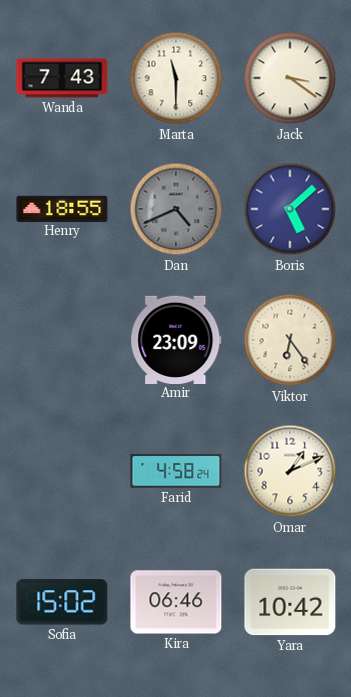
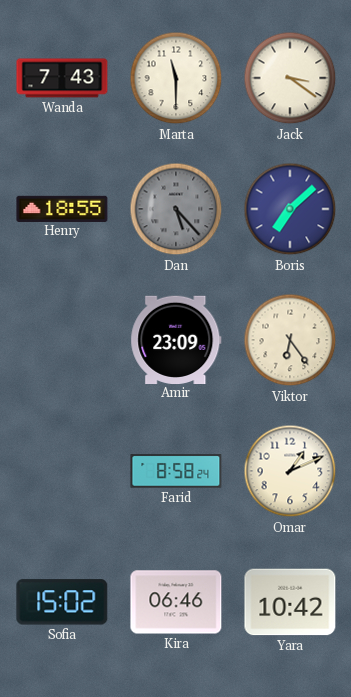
Dan: 4:41 -> 5:23 (176, 209)
Boris: 5:08 -> 7:08 (290, 209)
Farid: 4:58 -> 8:58 (176, 471)
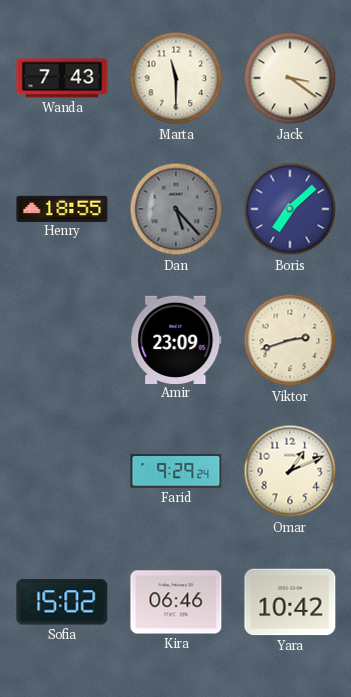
Viktor: 6:24 -> 2:42 (290, 340)
Farid: 8:58 -> 9:29 (176, 471)
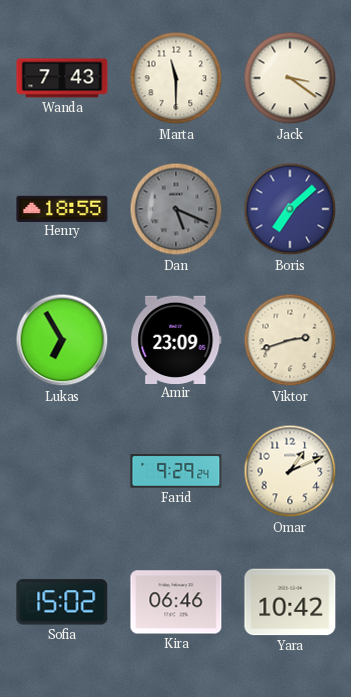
Dan: 5:23 -> 5:19 (176, 209)
Lukas: none -> 6:55 (62, 340)
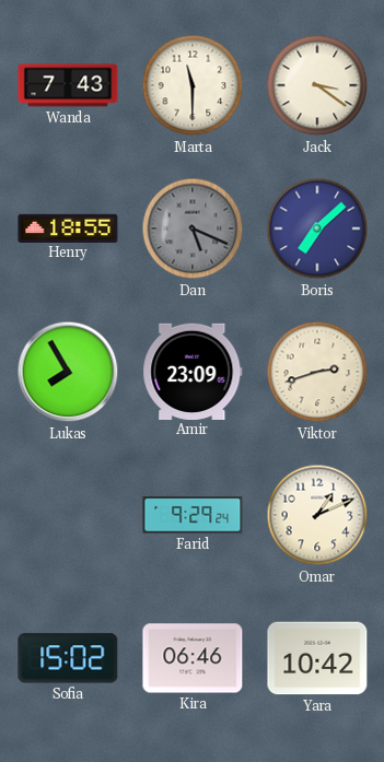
Lukas: 6:55 -> 7:55 (68, 372)
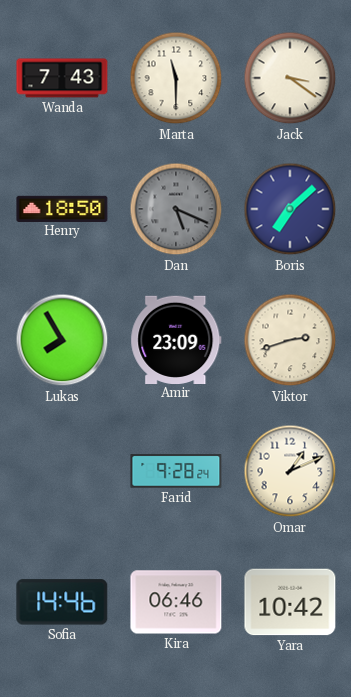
Henry: 18:55 -> 18:50 (62, 208)
Farid: 9:29 -> 9:28 (176, 471)
Sofia: 15:02 -> 14:46 (62, 602)
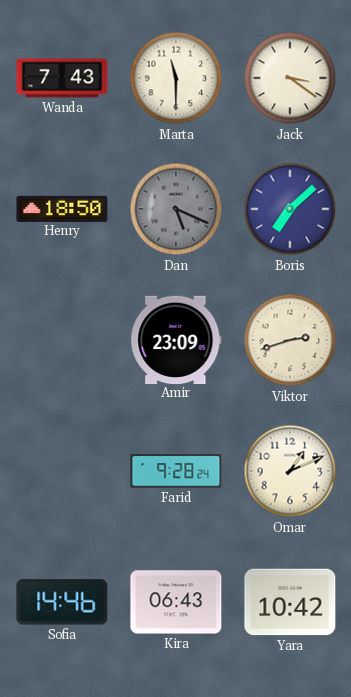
Lukas: 7:55 -> none (62, 340)
Kira: 06:46 -> 06:43 (176, 602)
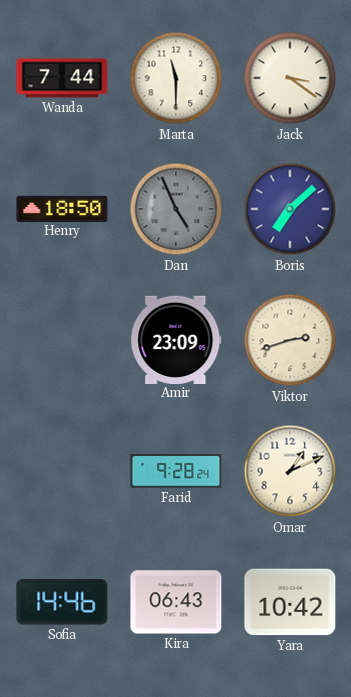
Wanda: 7:43 -> 7:44 (62, 78)
Dan: 5:19 -> 4:56 (176, 209)
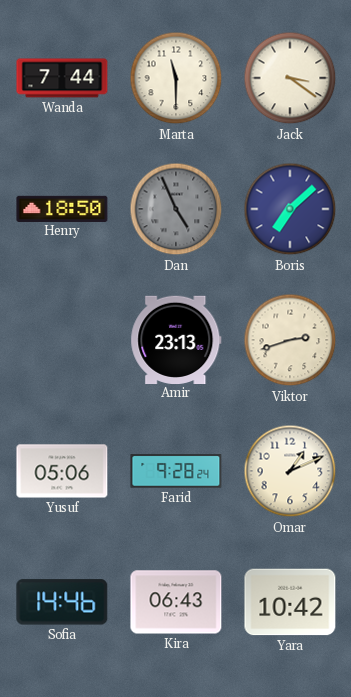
Amir: 23:09 -> 23:13 (176, 339)
Yusuf: none -> 05:06 (62, 471)
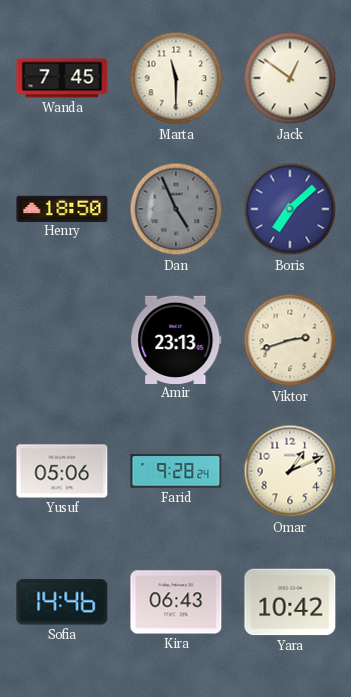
Wanda: 7:44 -> 7:45 (62, 78)
Jack: 3:21 -> 12:51 (290, 78)
